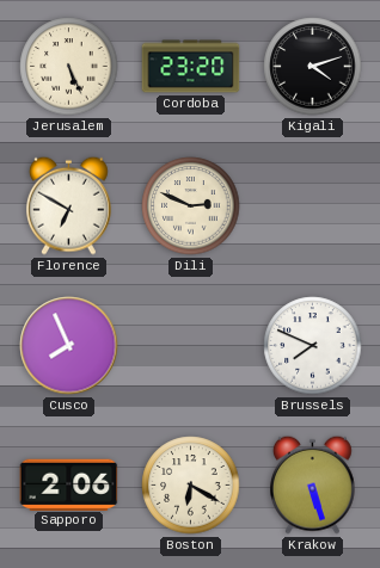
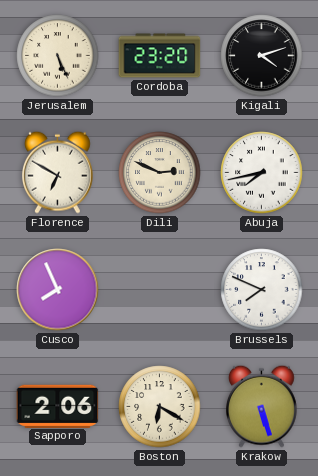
Abuja: none -> 7:43 (262, 173)
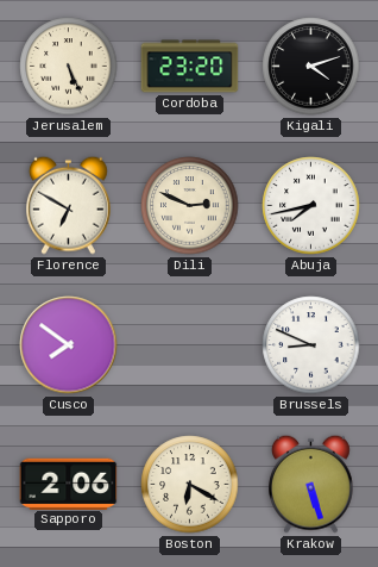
Cusco: 7:56 -> 7:51 (69, 345)
Brussels: 7:49 -> 8:49 (311, 345)
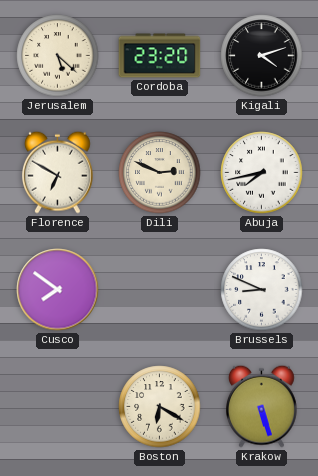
Jerusalem: 5:26 -> 5:22 (58, 56)
Sapporo: 2:06 -> none (69, 484)
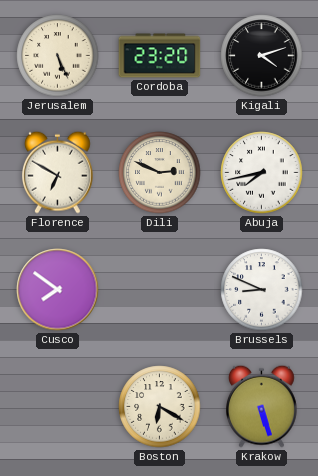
Jerusalem: 5:22 -> 5:26 (58, 56)
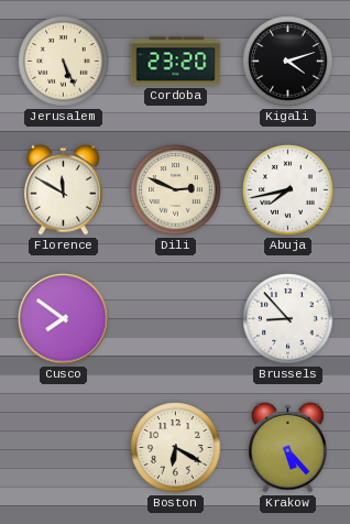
Florence: 6:50 -> 11:50 (64, 189)
Brussels: 8:49 -> 8:53 (288, 319)
Krakow: 5:27 -> 5:23 (288, 447)
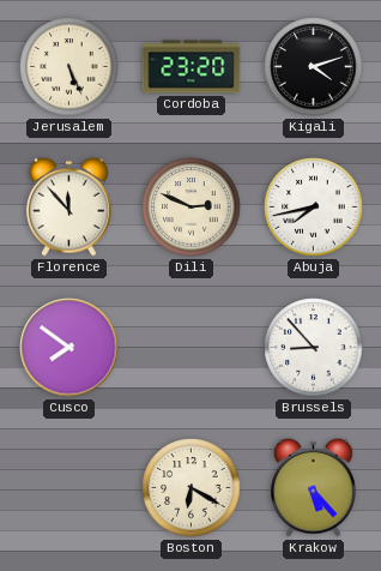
Florence: 11:50 -> 11:53 (69, 206)
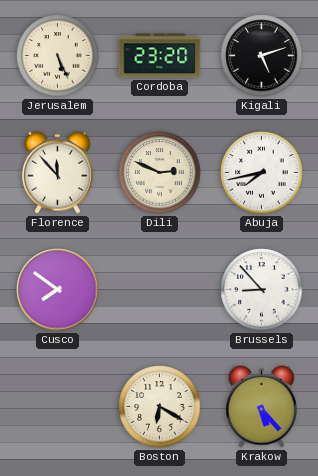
Kigali: 4:12 -> 5:12 (262, 56)
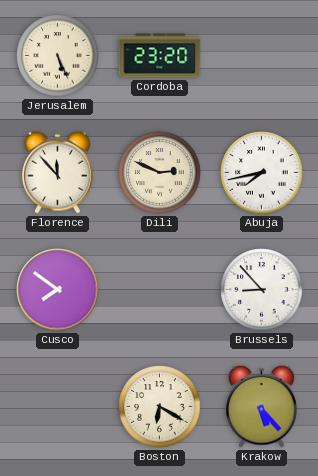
Kigali: 5:12 -> none (262, 56)
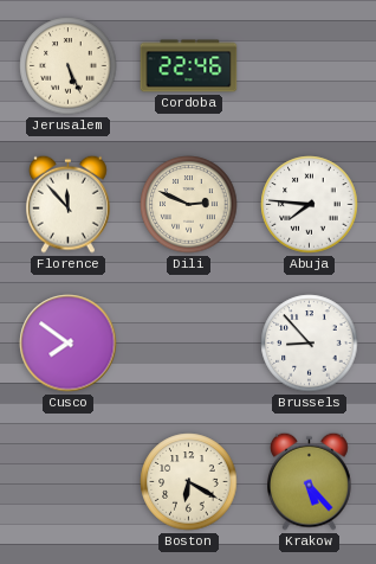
Cordoba: 23:20 -> 22:46 (189, 66)
Abuja: 7:43 -> 7:46 (310, 205)
